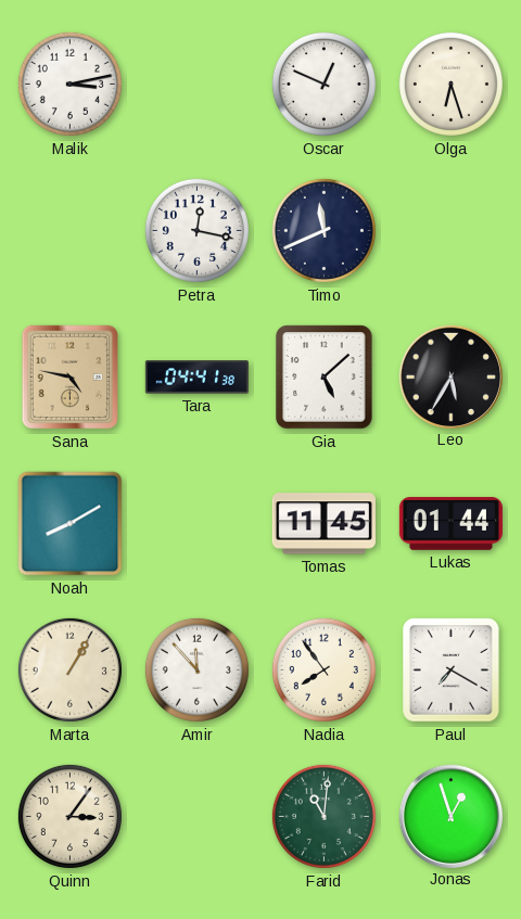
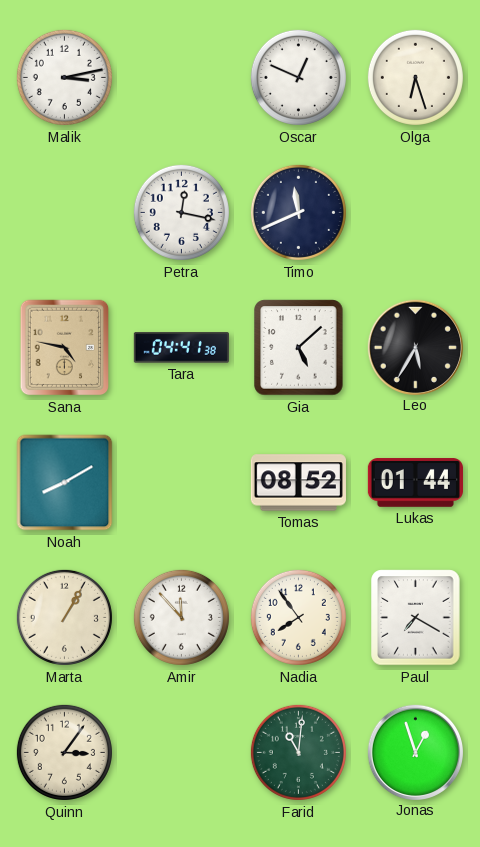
Tomas: 11:45 -> 08:52 (298, 483)
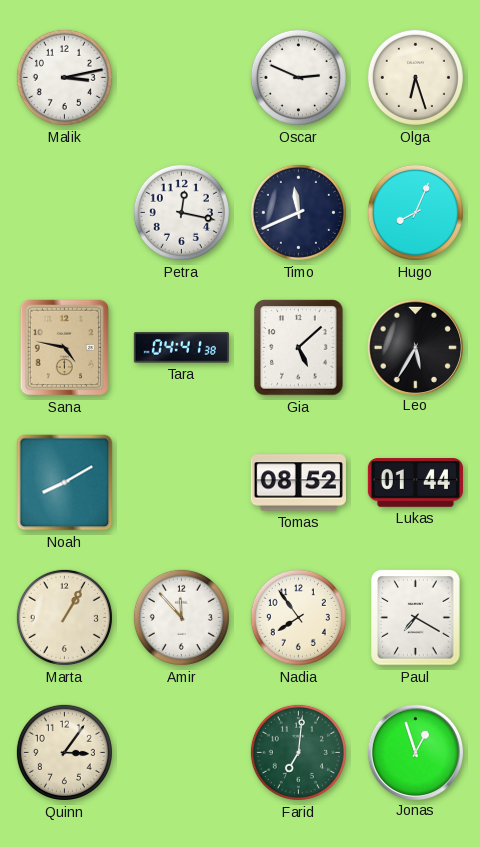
Oscar: 12:49 -> 2:49 (298, 77)
Hugo: none -> 8:04 (415, 212)
Farid: 11:01 -> 7:01 (298, 752)
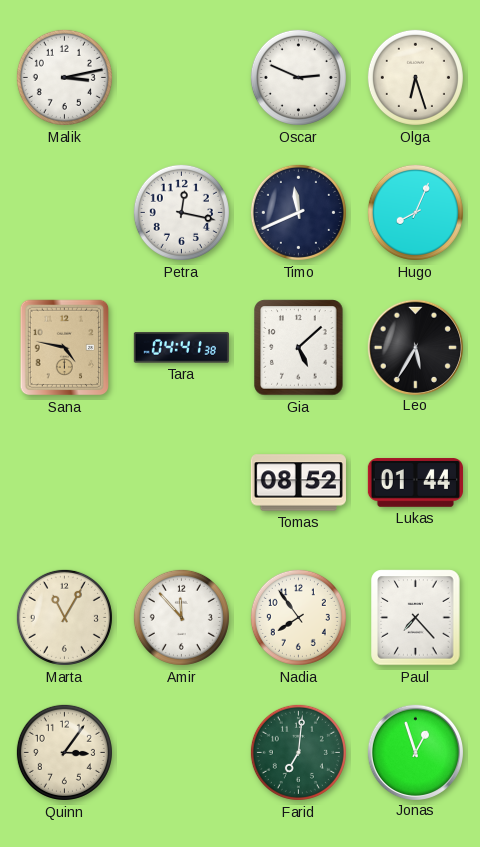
Noah: 8:10 -> none (65, 483)
Marta: 1:05 -> 11:05 (64, 617)
Paul: 7:20 -> 7:23 (416, 618)
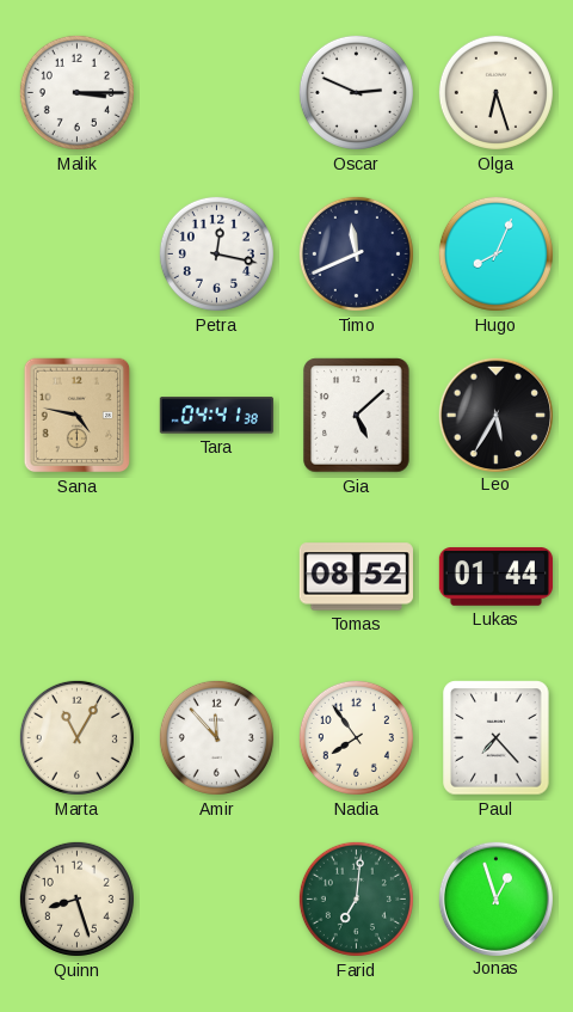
Malik: 3:13 -> 3:15 (76, 92)
Quinn: 3:06 -> 8:27 (76, 898)
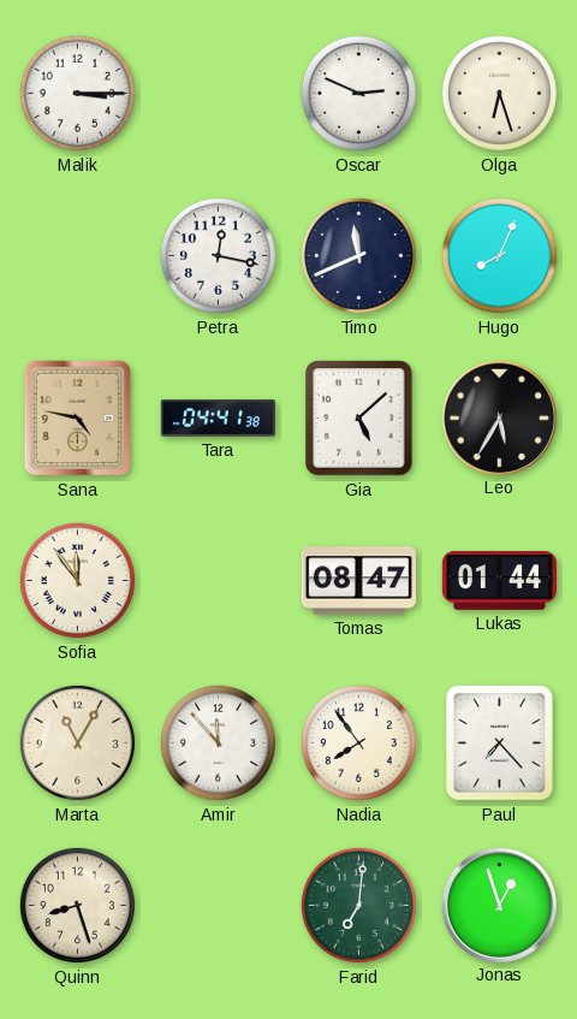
Sofia: none -> 11:54 (77, 580)
Tomas: 08:52 -> 08:47 (358, 581)
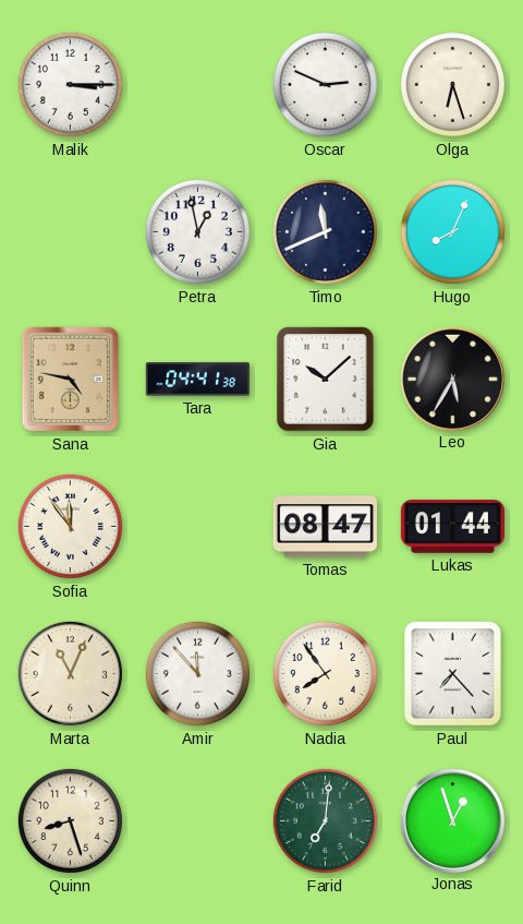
Petra: 12:17 -> 12:58 (197, 231)
Gia: 5:08 -> 10:08 (326, 380)
Marta: 11:05 -> 11:04 (70, 673)
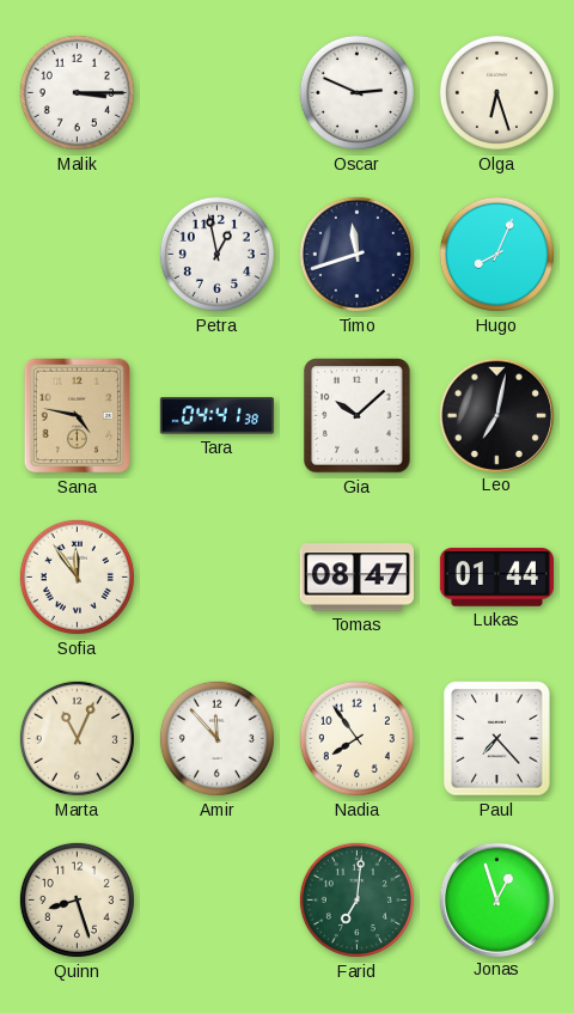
Timo: 11:41 -> 11:42 (356, 254)
Leo: 5:35 -> 7:02 (496, 415)
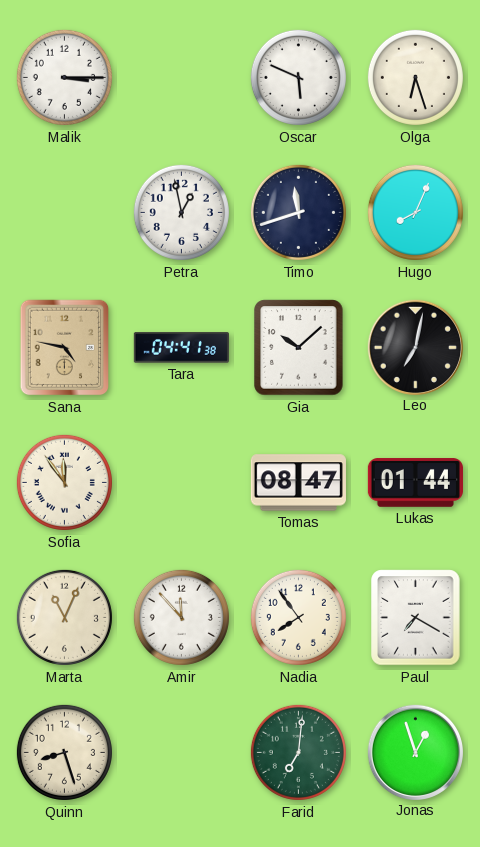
Oscar: 2:49 -> 5:49 (298, 77)
Paul: 7:23 -> 7:20 (416, 618)
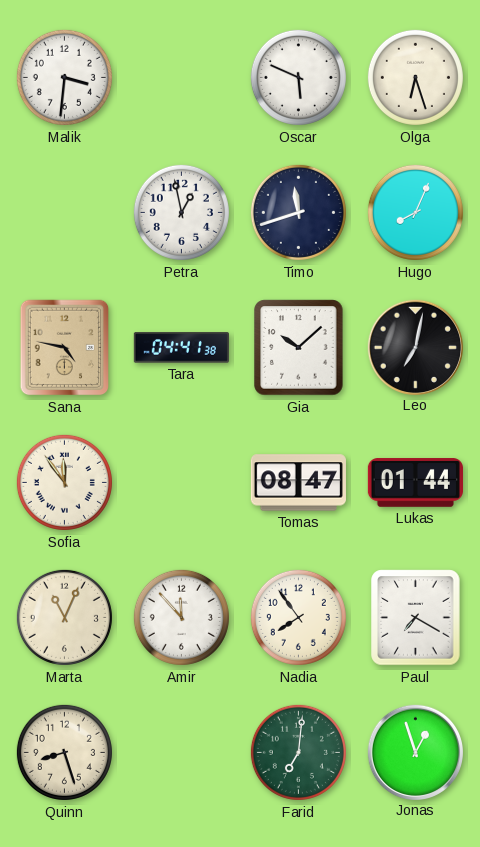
Malik: 3:15 -> 3:31 (64, 77)
